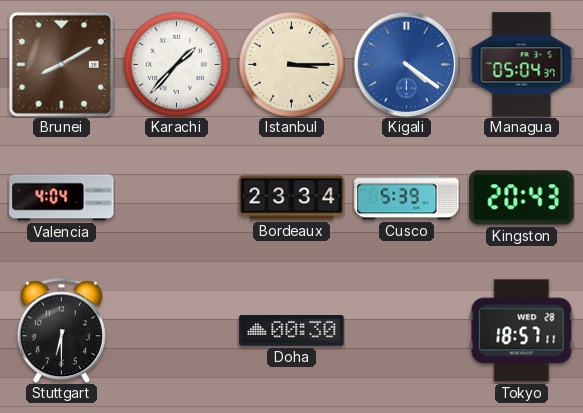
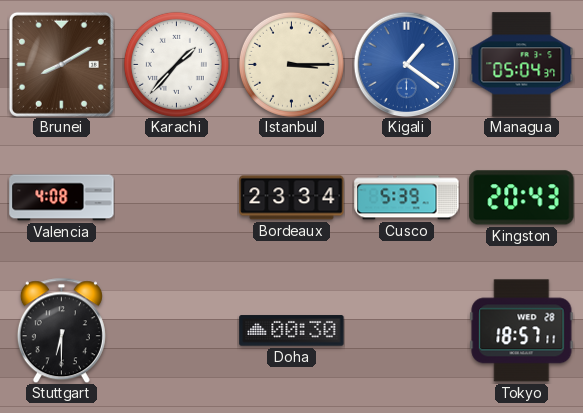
Kigali: 4:21 -> 1:21 (406, 64)
Valencia: 4:04 -> 4:08 (62, 198)
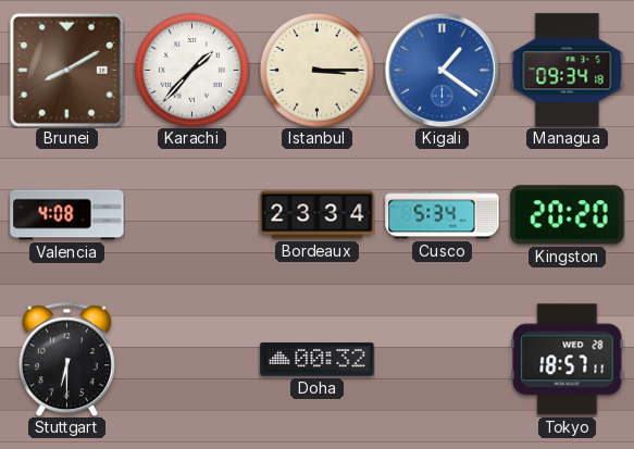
Managua: 05:04 -> 09:34 (568, 71)
Cusco: 5:39 -> 5:34 (443, 215)
Kingston: 20:43 -> 20:20 (568, 215)
Doha: 00:30 -> 00:32 (318, 360)
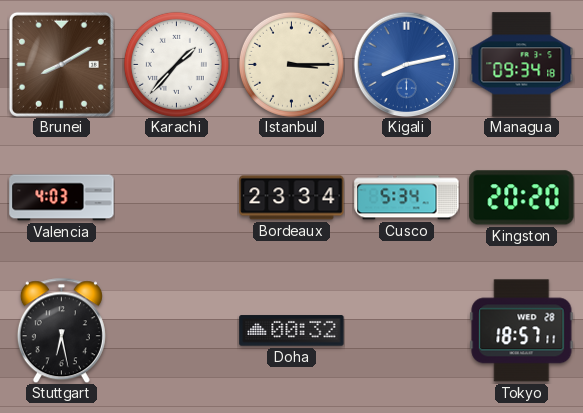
Kigali: 1:21 -> 8:13 (406, 64)
Valencia: 4:08 -> 4:03 (62, 198)
Stuttgart: 6:30 -> 6:28 (61, 330)
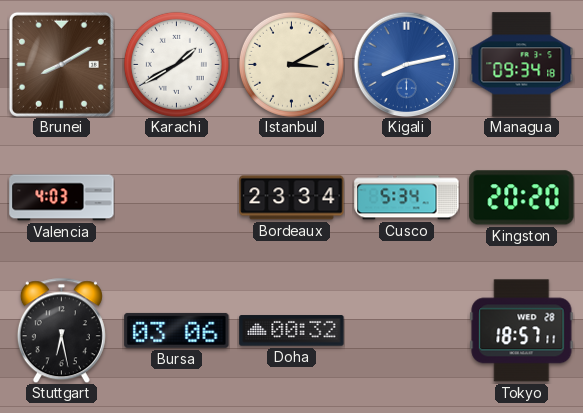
Karachi: 1:37 -> 1:40 (176, 64)
Istanbul: 3:15 -> 3:10 (291, 64)
Bursa: none -> 03:06 (177, 330)
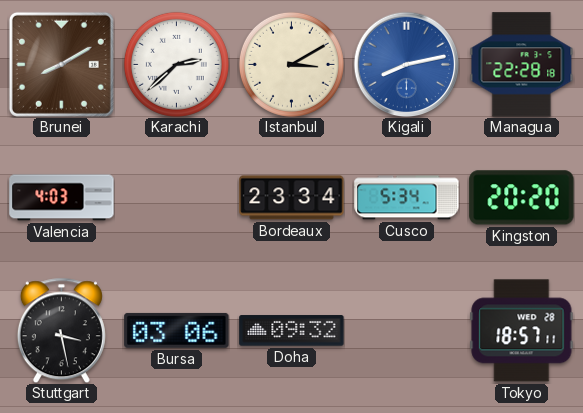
Karachi: 1:40 -> 2:38 (176, 64)
Managua: 09:34 -> 22:28 (522, 65)
Stuttgart: 6:28 -> 3:28 (61, 330)
Doha: 00:32 -> 09:32 (292, 331)
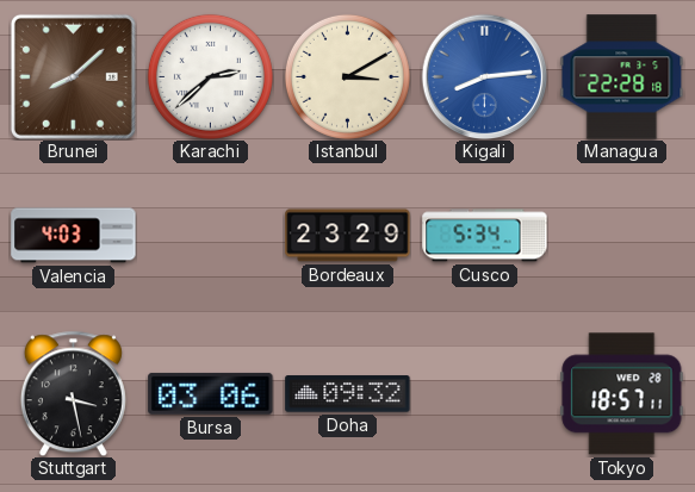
Brunei: 8:10 -> 8:08 (73, 76)
Kigali: 8:13 -> 8:14 (484, 76)
Bordeaux: 23:34 -> 23:29 (348, 236)
Kingston: 20:20 -> none (522, 198)
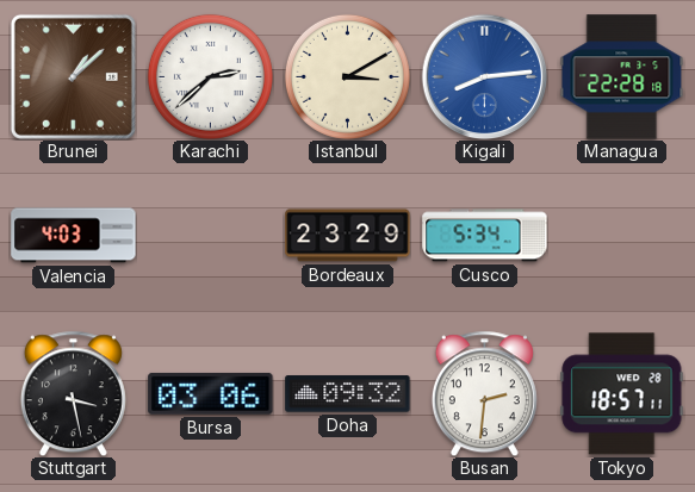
Brunei: 8:08 -> 1:08 (73, 76)
Busan: none -> 2:31 (484, 393)
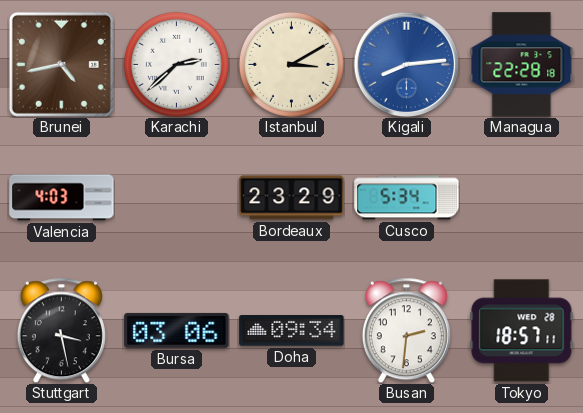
Brunei: 1:08 -> 4:43 (61, 64)
Doha: 09:32 -> 09:34 (292, 331)
